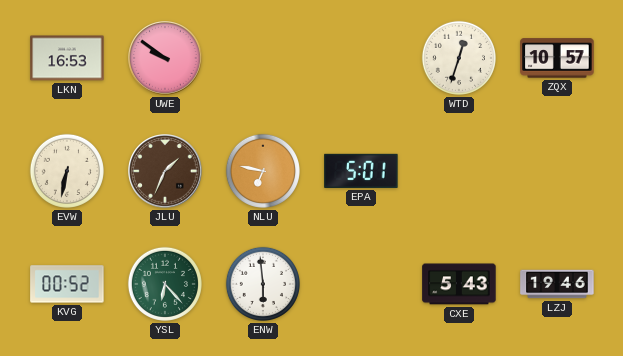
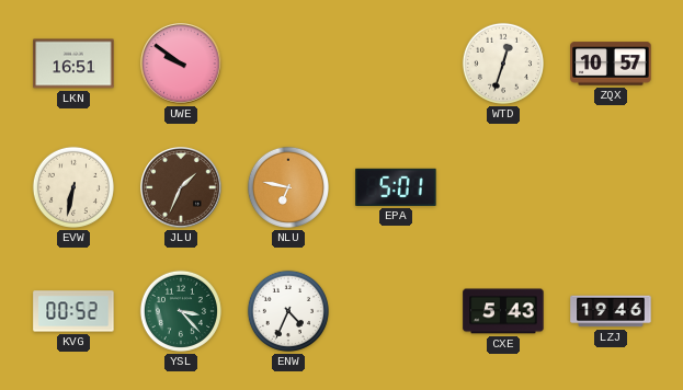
LKN: 16:53 -> 16:51 (73, 64)
YSL: 6:23 -> 3:23 (181, 311)
ENW: 5:59 -> 4:34 (288, 311)
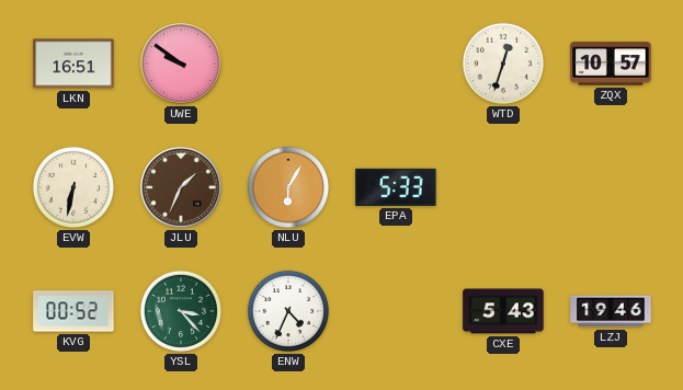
NLU: 6:47 -> 6:05 (288, 187)
EPA: 5:01 -> 5:33 (396, 187)
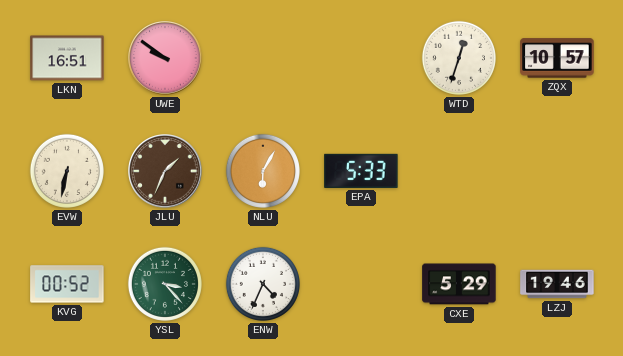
CXE: 5:43 -> 5:29 (459, 284)
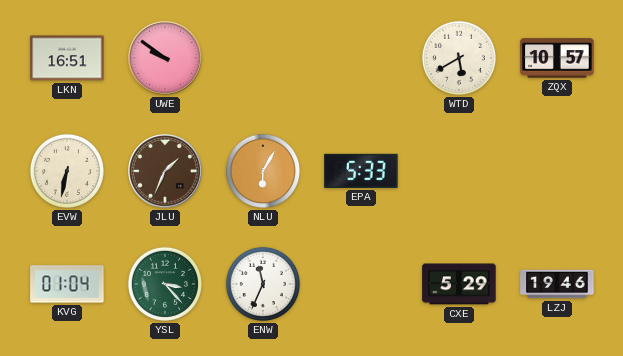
WTD: 12:33 -> 5:40 (459, 58)
KVG: 00:52 -> 01:04 (67, 284)
ENW: 4:34 -> 11:34 (263, 284)
